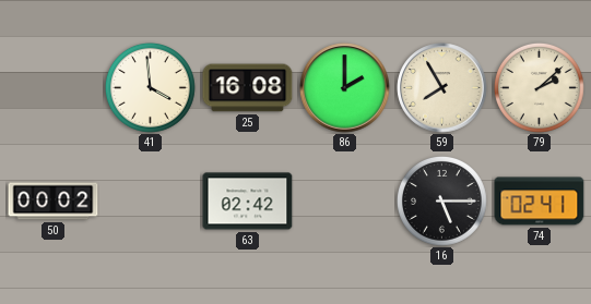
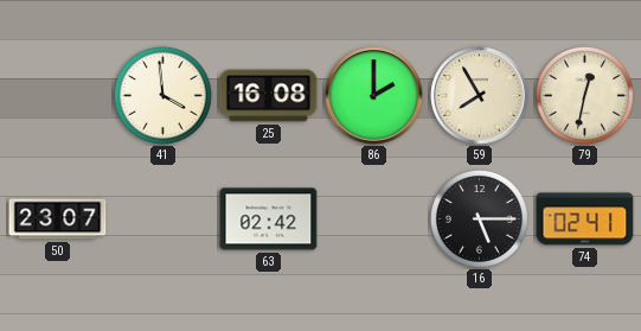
79: 2:08 -> 12:32 (585, 96)
50: 00:02 -> 23:07 (58, 219)
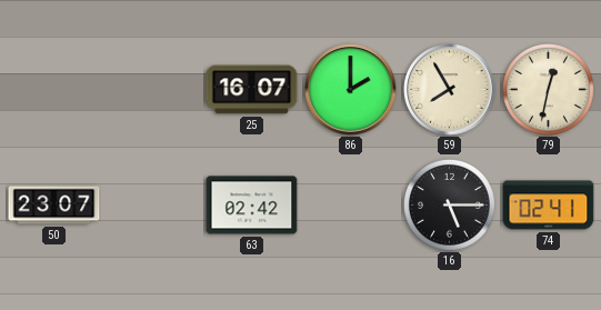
41: 3:59 -> none (164, 96)
25: 16:08 -> 16:07 (252, 90)
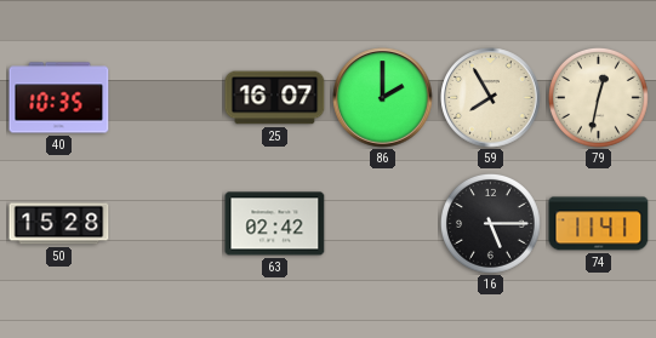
40: none -> 10:35 (59, 98)
50: 23:07 -> 15:28 (59, 224)
74: 02:41 -> 11:41 (599, 224)
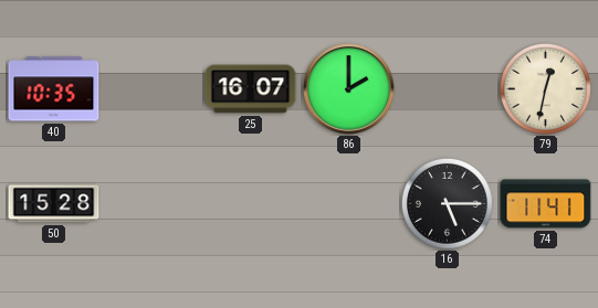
59: 7:55 -> none (491, 98)
63: 02:42 -> none (275, 224)
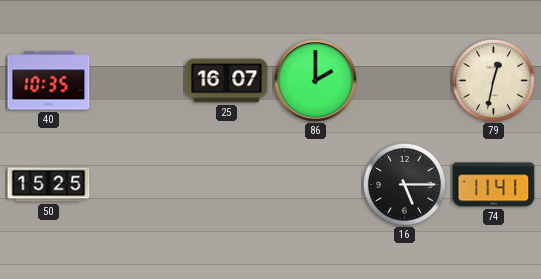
50: 15:28 -> 15:25 (49, 185)
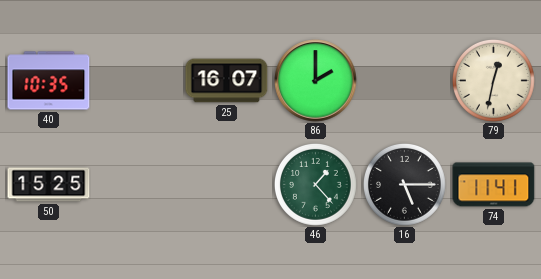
46: none -> 1:23 (316, 185)
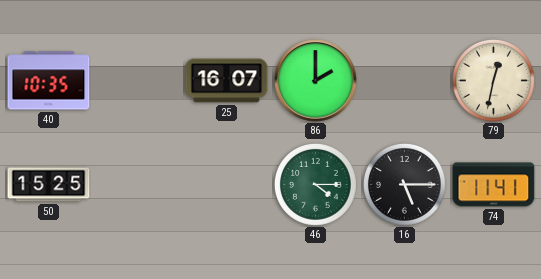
46: 1:23 -> 4:15 (316, 185)
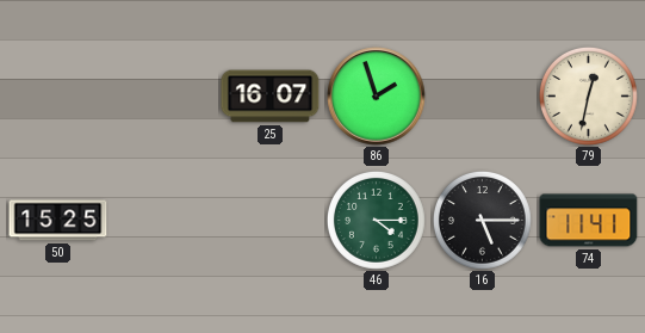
40: 10:35 -> none (49, 81)
86: 2:00 -> 1:57 (377, 97)
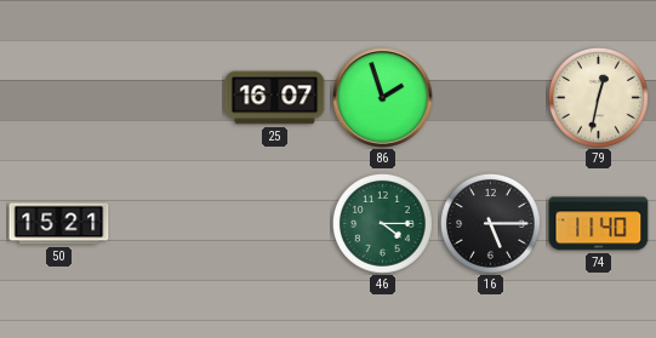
50: 15:25 -> 15:21 (59, 224)
74: 11:41 -> 11:40 (599, 224)
